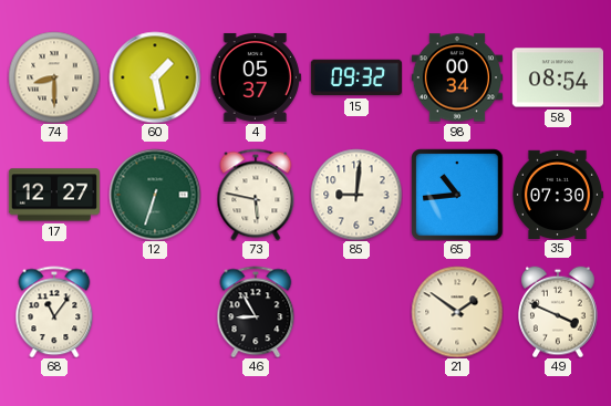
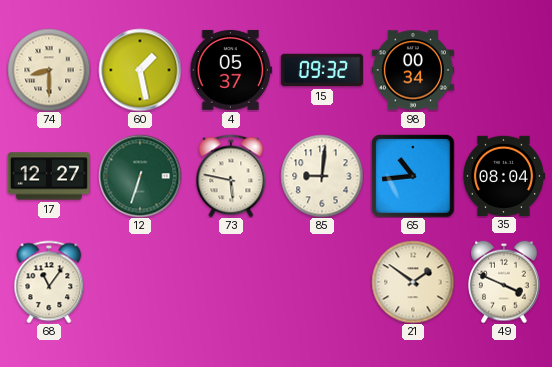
58: 08:54 -> none (557, 77)
35: 07:30 -> 08:04 (503, 175)
46: 8:55 -> none (256, 312)
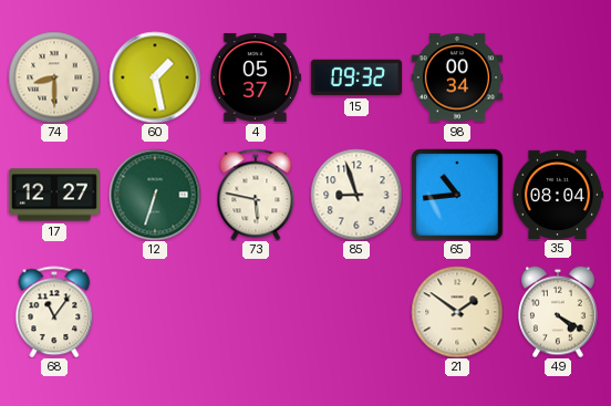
85: 9:01 -> 8:57 (356, 195)
49: 3:49 -> 4:20 (558, 312)
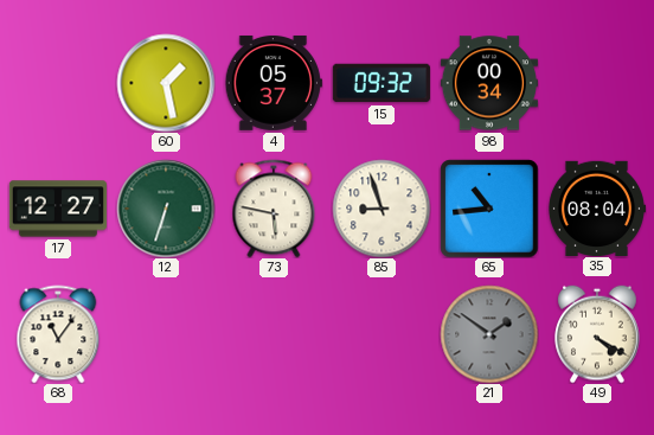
74: 8:30 -> none (54, 77)
21 dial: cream -> grey (489, 334)
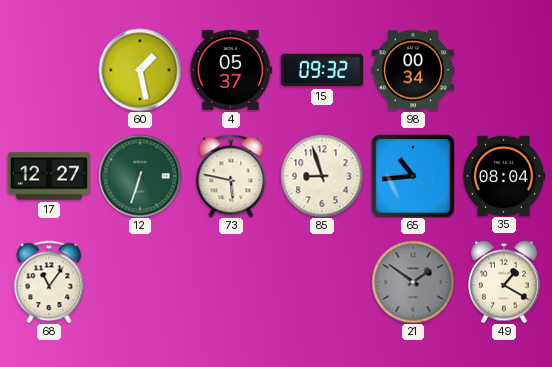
49: 4:20 -> 1:20 (504, 282)
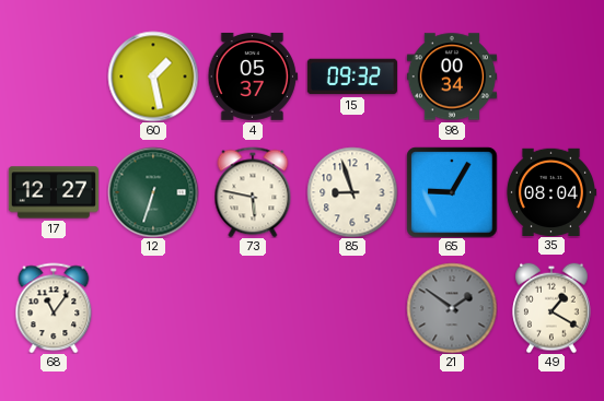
65: 10:44 -> 9:05 (452, 192)
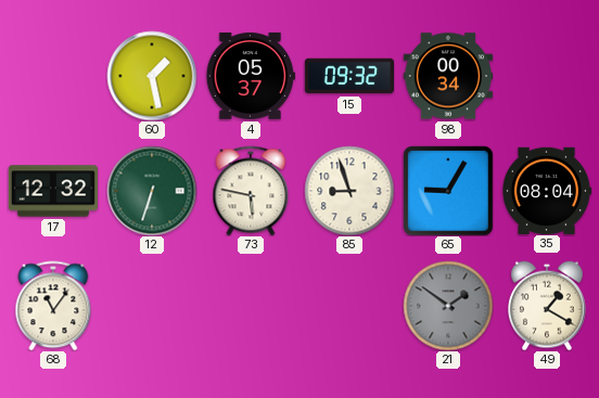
17: 12:27 -> 12:32 (52, 191)
